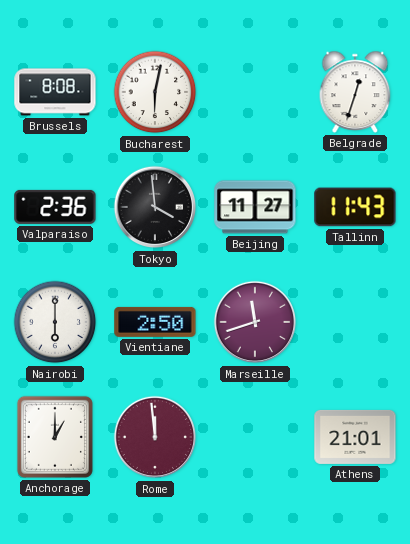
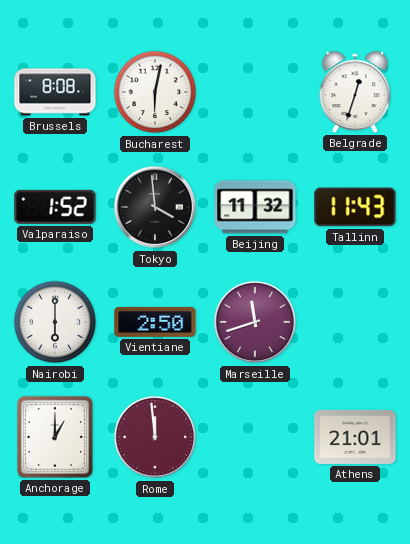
Valparaiso: 2:36 -> 1:52 (55, 207)
Beijing: 11:27 -> 11:32 (255, 207)
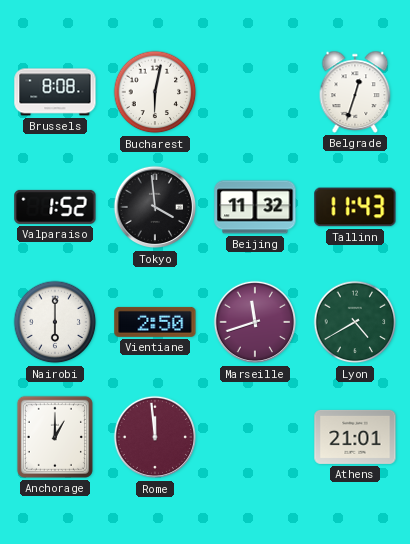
Lyon: none -> 4:40 (355, 322)
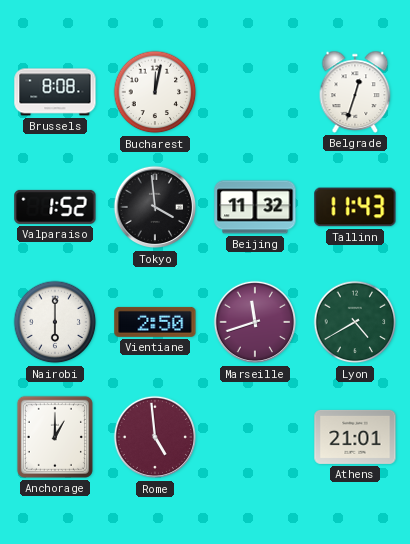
Bucharest: 6:02 -> 12:02 (155, 92)
Rome: 11:59 -> 4:59 (155, 437)
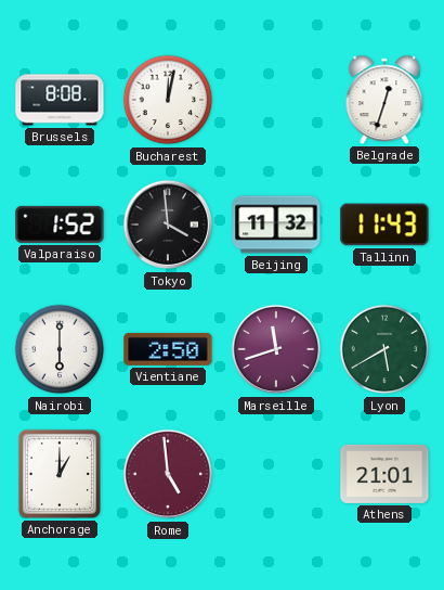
Lyon: 4:40 -> 5:40 (384, 349)
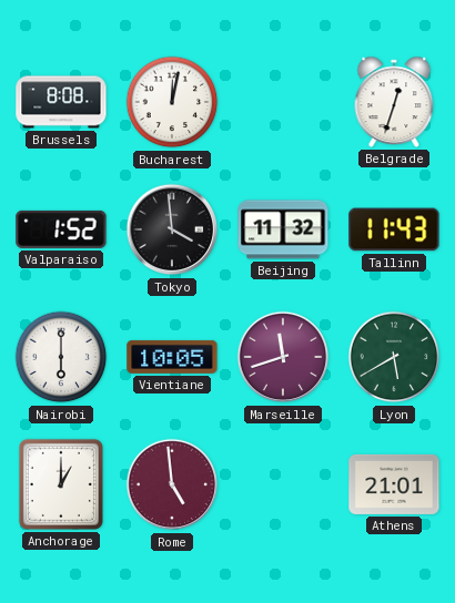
Vientiane: 2:50 -> 10:05 (172, 357)
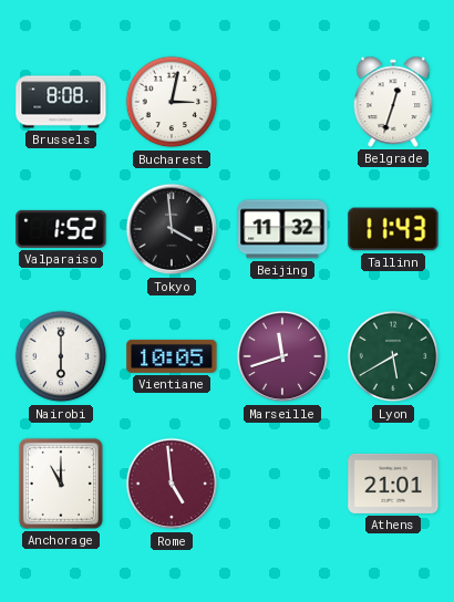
Bucharest: 12:02 -> 3:02 (172, 102)
Anchorage: 1:00 -> 11:00 (61, 484)
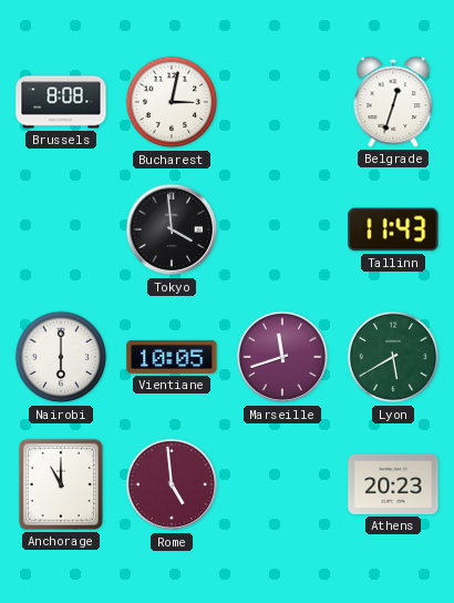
Valparaiso: 1:52 -> none (61, 229)
Beijing: 11:32 -> none (282, 229)
Athens: 21:01 -> 20:23 (393, 484)
